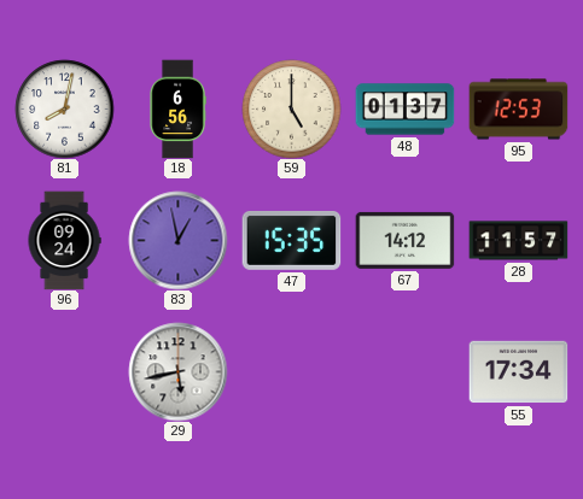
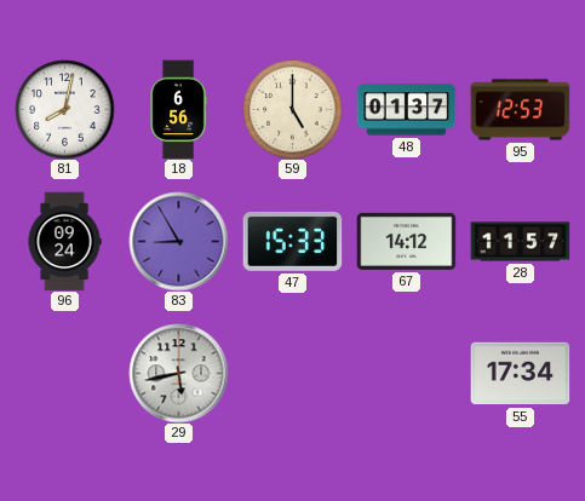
83: 12:58 -> 8:55 (178, 241)
47: 15:35 -> 15:33 (292, 242)
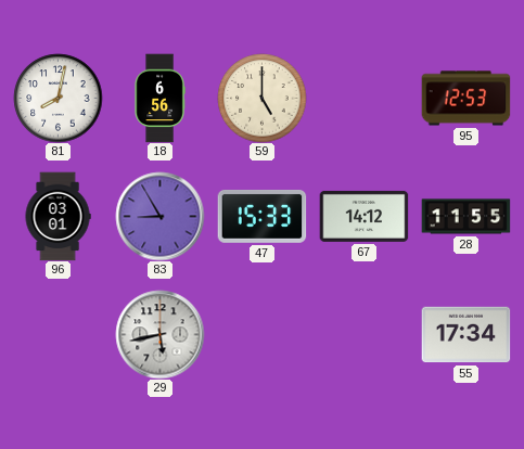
48: 01:37 -> none (406, 110)
96: 09:24 -> 03:01 (57, 216)
28: 11:57 -> 11:55 (465, 217)
